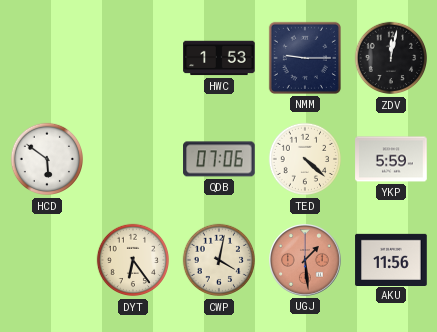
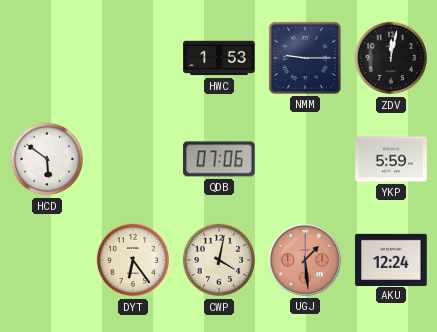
TED: 4:22 -> none (305, 159)
AKU: 11:56 -> 12:24 (391, 259)
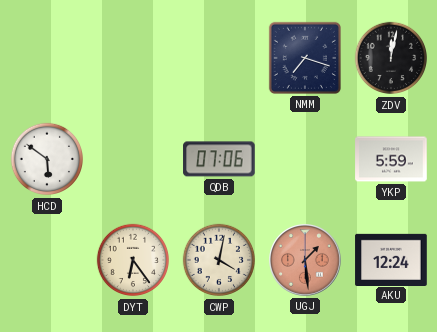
HWC: 1:53 -> none (219, 58)
NMM: 9:15 -> 7:18 (305, 58)
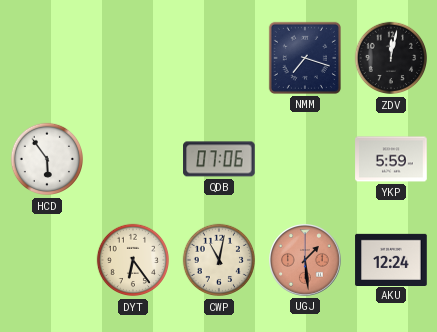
HCD: 5:51 -> 5:54 (47, 159)
CWP: 4:02 -> 11:02 (219, 260)
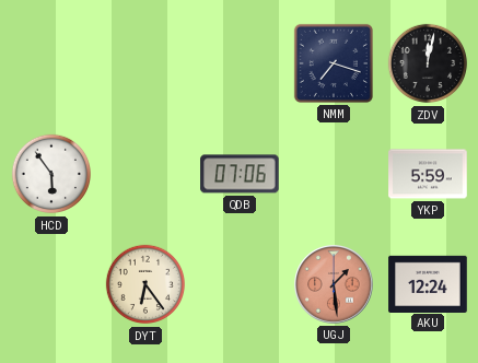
CWP: 11:02 -> none (219, 260)
